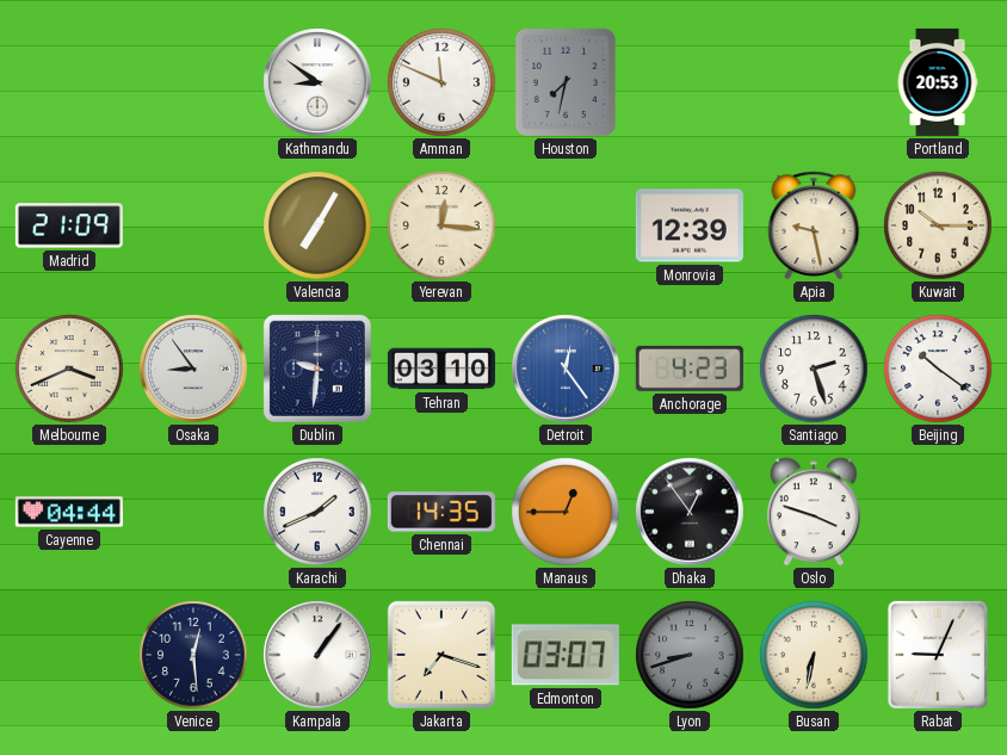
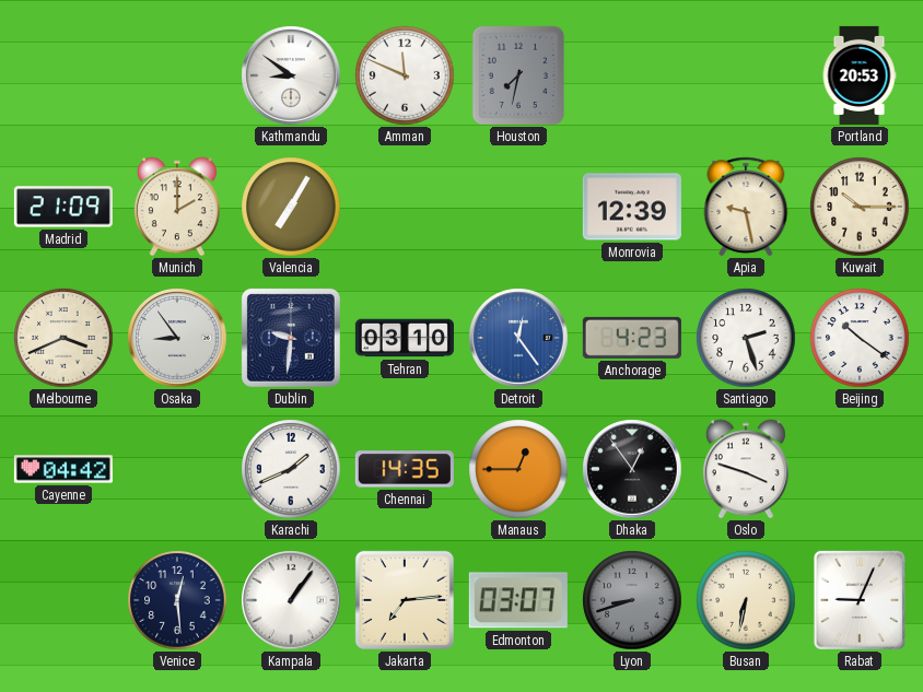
Munich: none -> 2:00 (177, 207)
Yerevan: 12:16 -> none (441, 225)
Cayenne: 04:44 -> 04:42 (63, 469)
Jakarta: 7:18 -> 7:14 (405, 600)
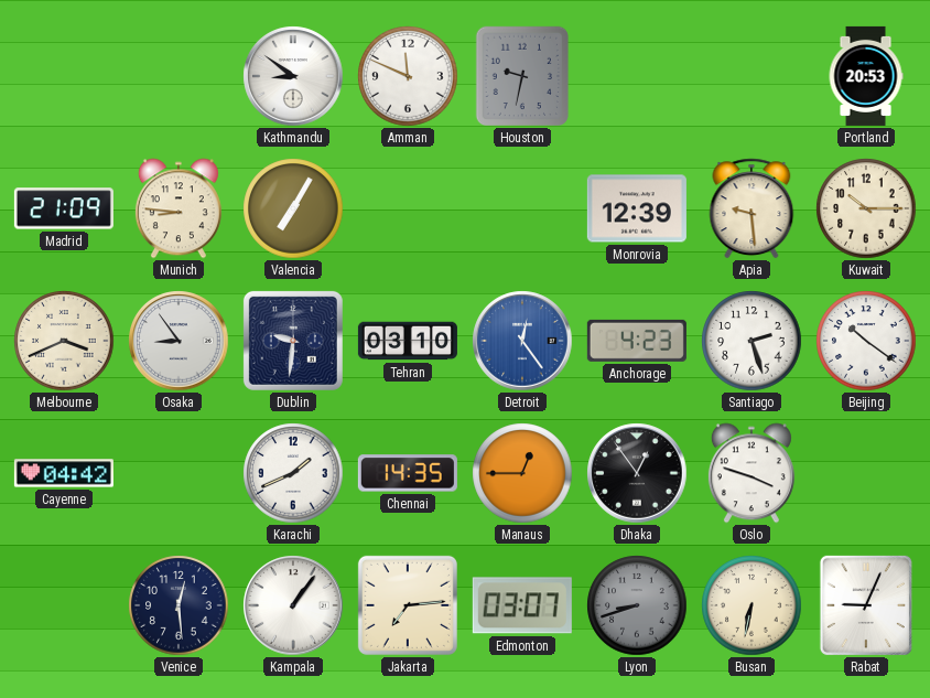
Houston: 7:32 -> 9:32 (521, 76)
Munich: 2:00 -> 8:46 (179, 208)
Apia: 9:28 -> 9:29 (751, 208)
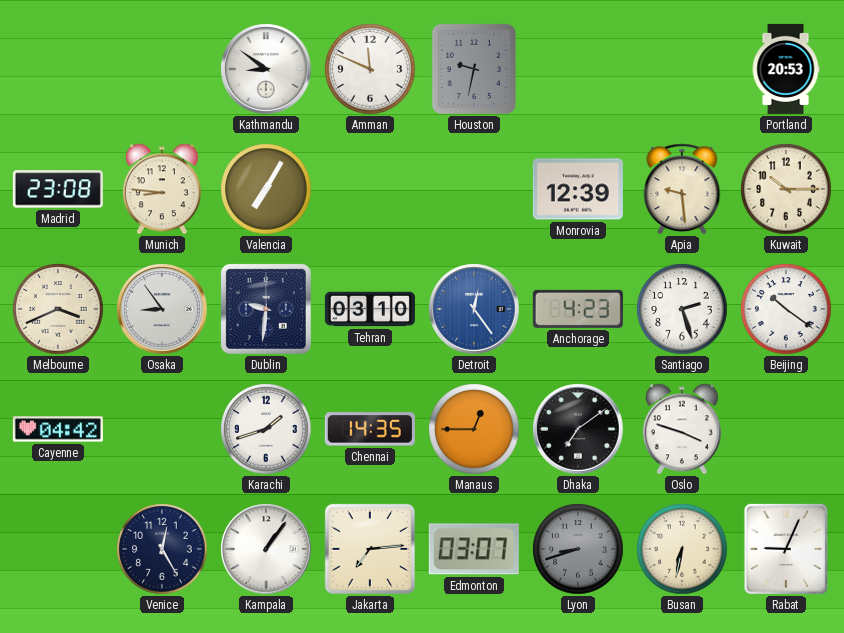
Madrid: 21:09 -> 23:08 (58, 189)
Karachi: 1:41 -> 1:42 (266, 429)
Dhaka: 12:54 -> 7:09 (578, 429)
Venice: 12:29 -> 12:25 (162, 549)
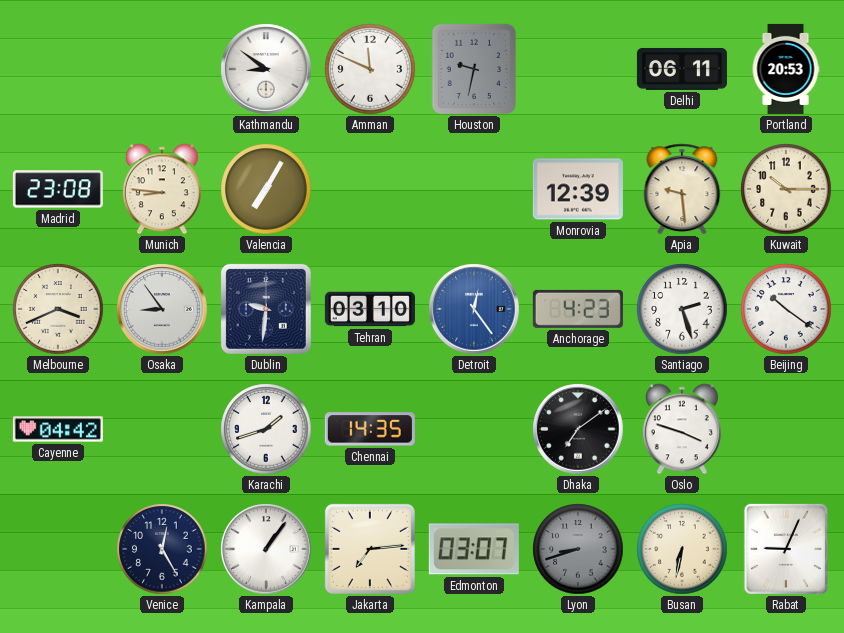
Delhi: none -> 06:11 (682, 69)
Manaus: 12:45 -> none (474, 429)
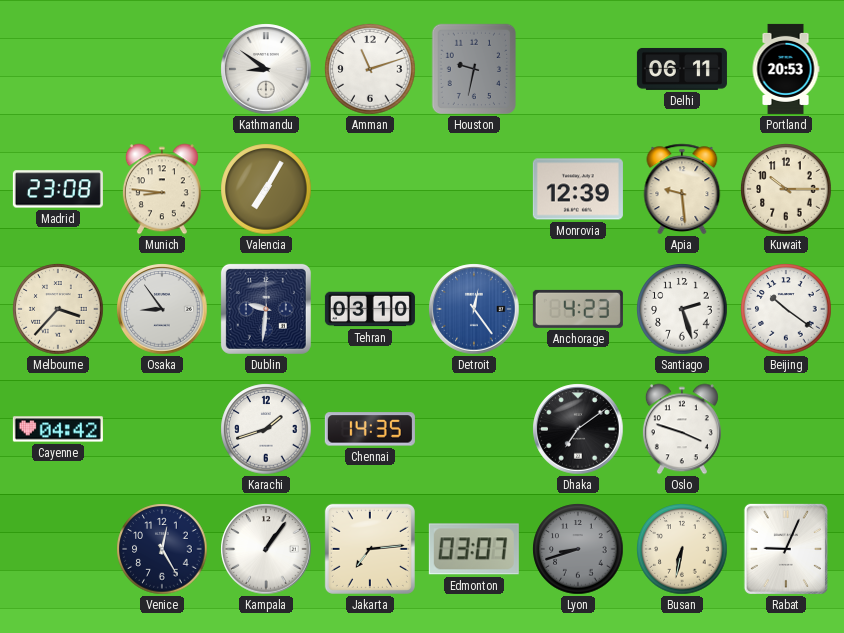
Amman: 11:49 -> 11:12 (370, 69)
Melbourne: 3:41 -> 3:37 (58, 309)
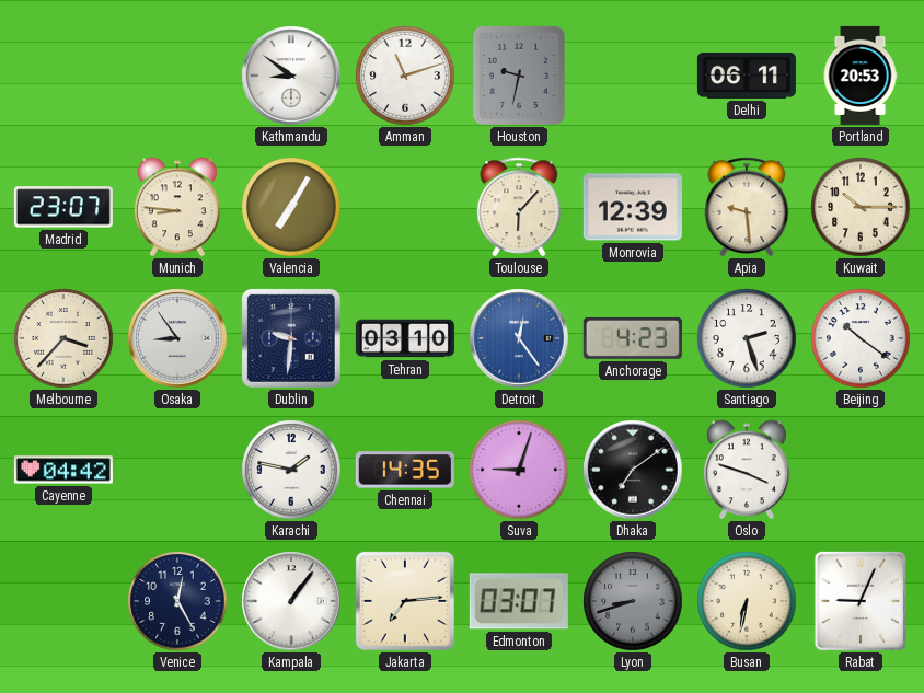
Madrid: 23:08 -> 23:07 (63, 207)
Toulouse: none -> 6:07 (519, 207)
Karachi: 1:42 -> 1:47 (291, 470)
Suva: none -> 9:03 (519, 470)
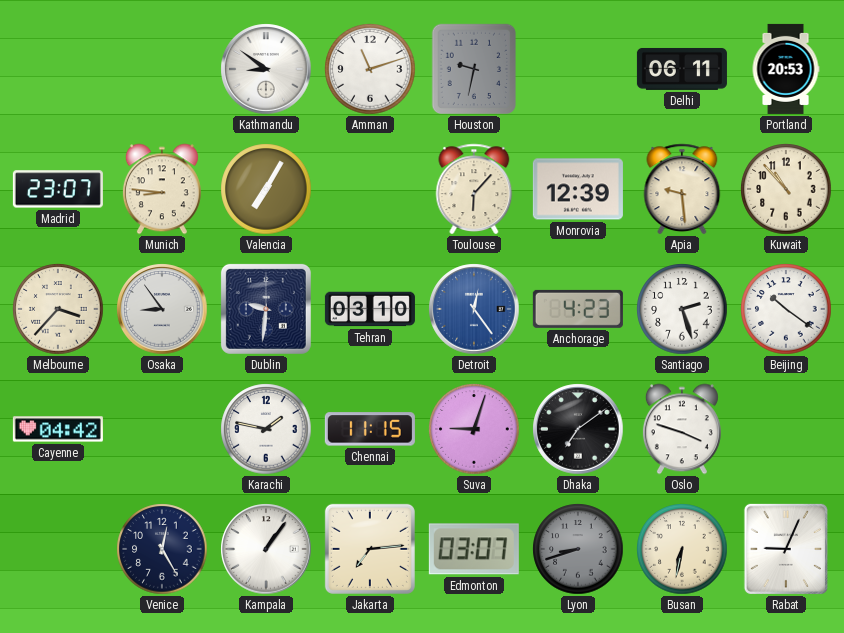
Kuwait: 10:15 -> 10:53 (786, 189)
Chennai: 14:35 -> 11:15 (370, 429)
